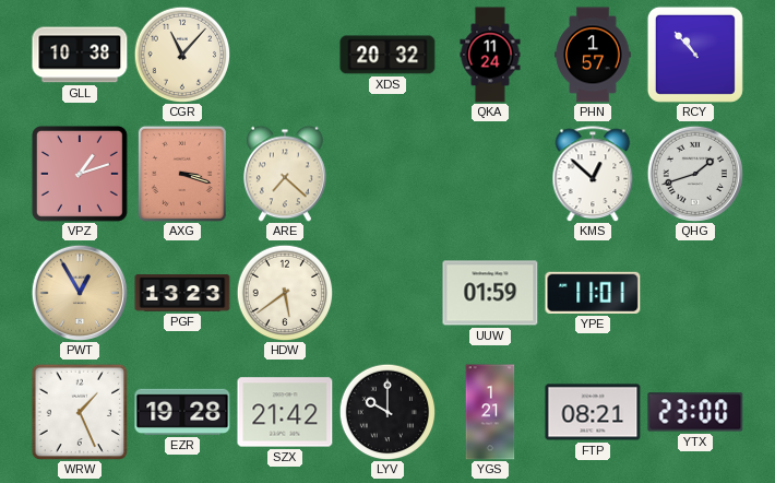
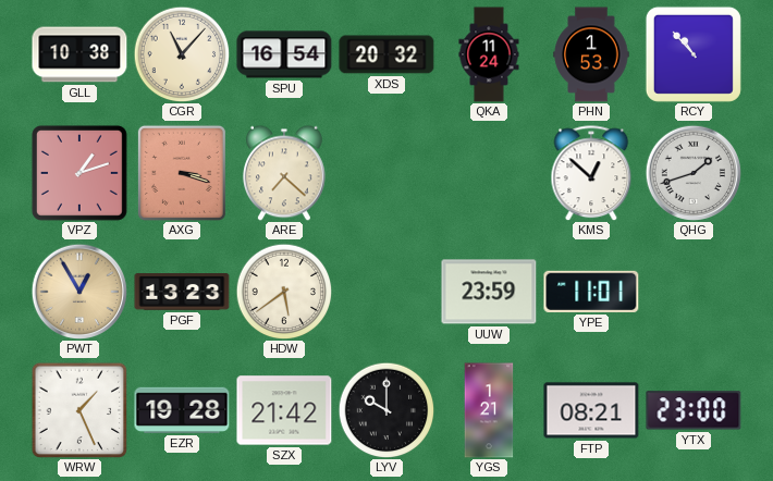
SPU: none -> 16:54 (284, 54)
PHN: 1:57 -> 1:53 (591, 54)
UUW: 01:59 -> 23:59 (489, 292)
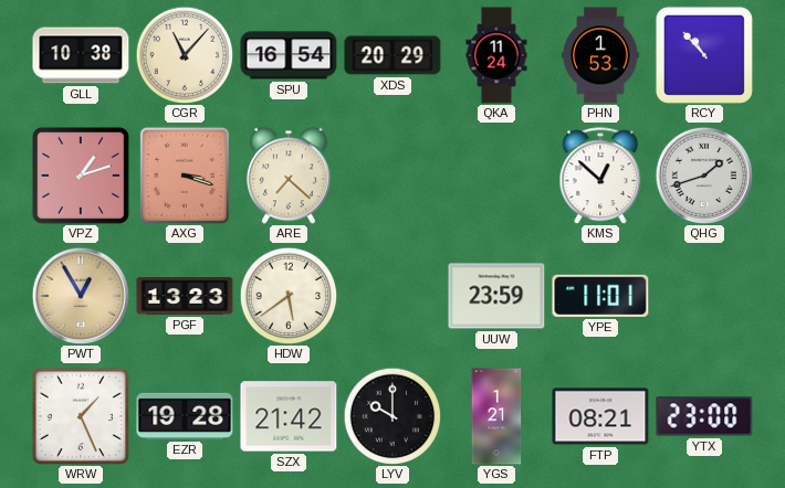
XDS: 20:32 -> 20:29 (393, 55)
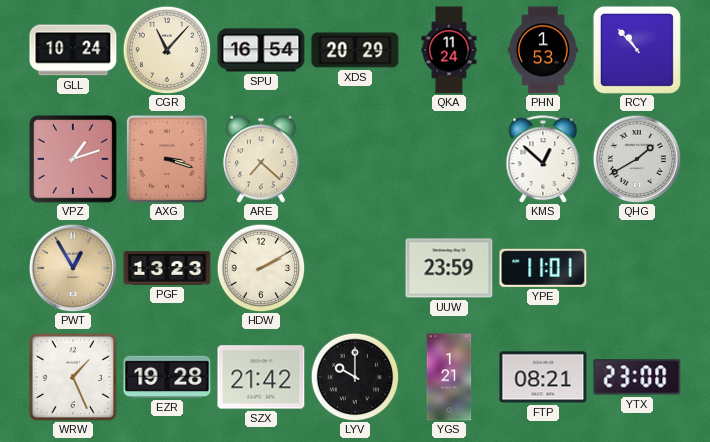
GLL: 10:38 -> 10:24 (73, 50)
QHG: 1:42 -> 1:40 (636, 158)
HDW: 5:39 -> 2:10 (261, 268)
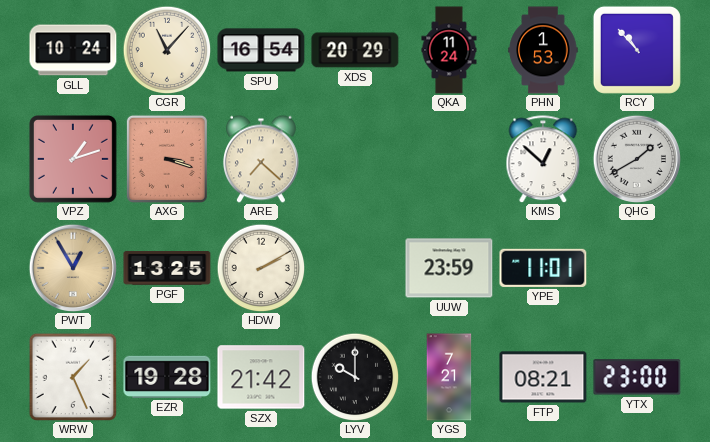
PGF: 13:23 -> 13:25 (167, 268)
YGS: 1:21 -> 7:21 (449, 377)
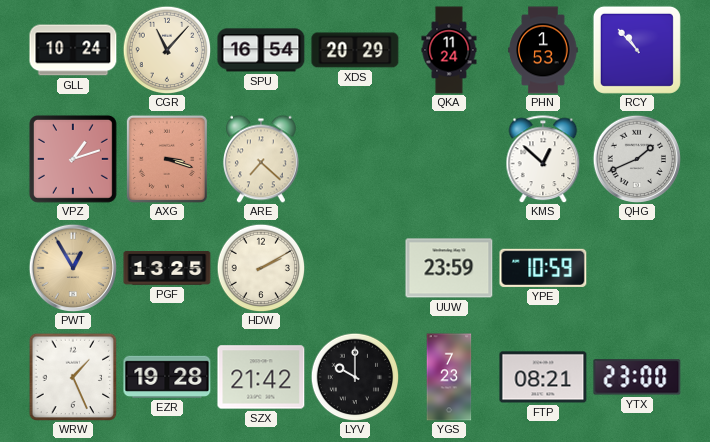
QHG: 1:40 -> 1:41 (636, 158)
YPE: 11:01 -> 10:59 (543, 268)
YGS: 7:21 -> 7:23 (449, 377)
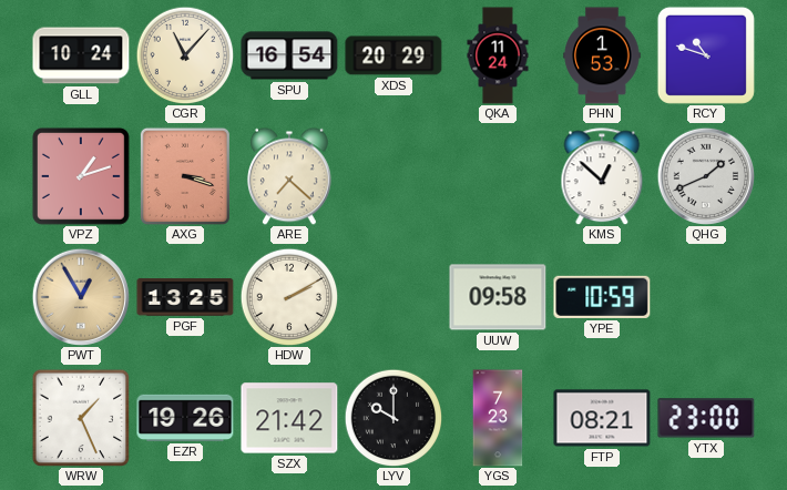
RCY: 10:53 -> 10:48 (706, 55)
UUW: 23:59 -> 09:58 (498, 297)
EZR: 19:28 -> 19:26 (185, 418)
